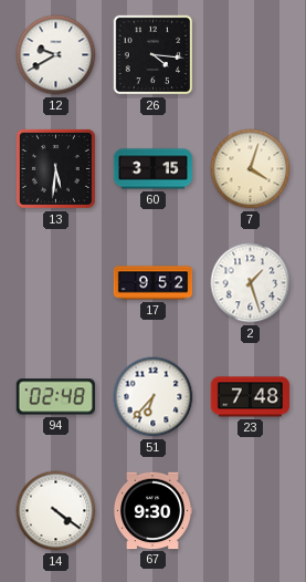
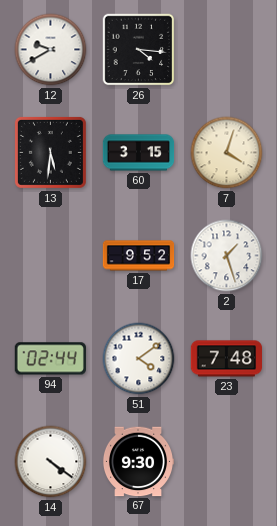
94: 02:48 -> 02:44 (50, 359)
51: 6:37 -> 4:09 (139, 359)
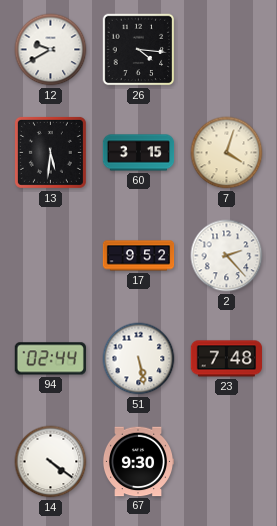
2: 1:27 -> 2:23 (227, 256)
51: 4:09 -> 5:28 (139, 359)
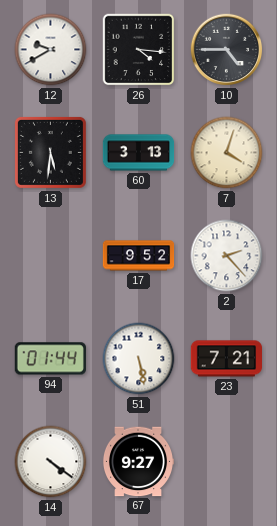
10: none -> 4:45 (227, 50)
60: 3:15 -> 3:13 (139, 153)
94: 02:44 -> 01:44 (50, 359)
23: 7:48 -> 7:21 (226, 359)
67: 9:30 -> 9:27 (137, 462)
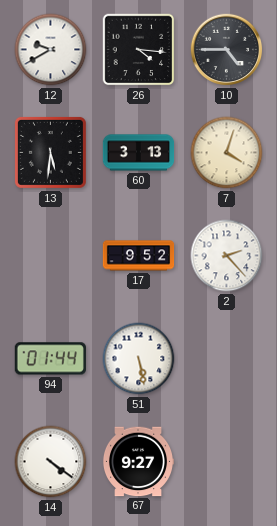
23: 7:21 -> none (226, 359)
